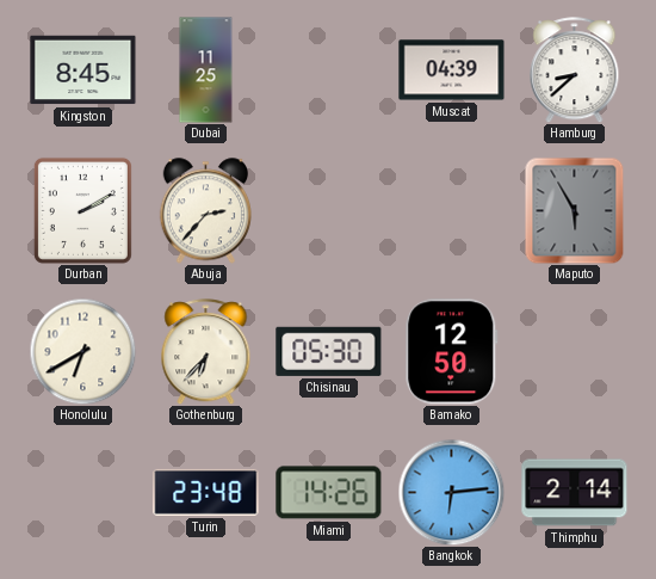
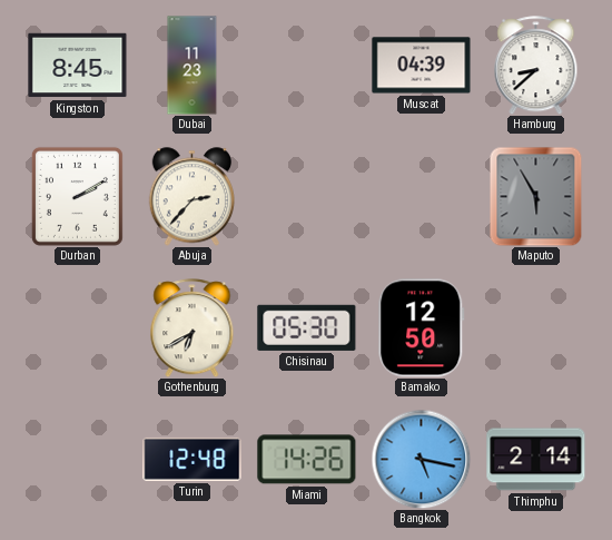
Dubai: 11:25 -> 11:23 (193, 66)
Honolulu: 6:40 -> none (82, 351)
Gothenburg: 6:37 -> 6:40 (193, 328)
Turin: 23:48 -> 12:48 (193, 459)
Bangkok: 6:14 -> 5:17 (421, 459)
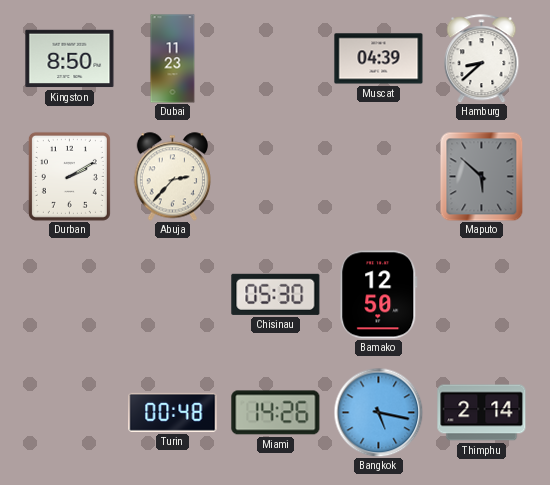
Kingston: 8:45 -> 8:50 (70, 59)
Maputo: 5:55 -> 5:52 (482, 176)
Gothenburg: 6:40 -> none (193, 328)
Turin: 12:48 -> 00:48 (173, 412)
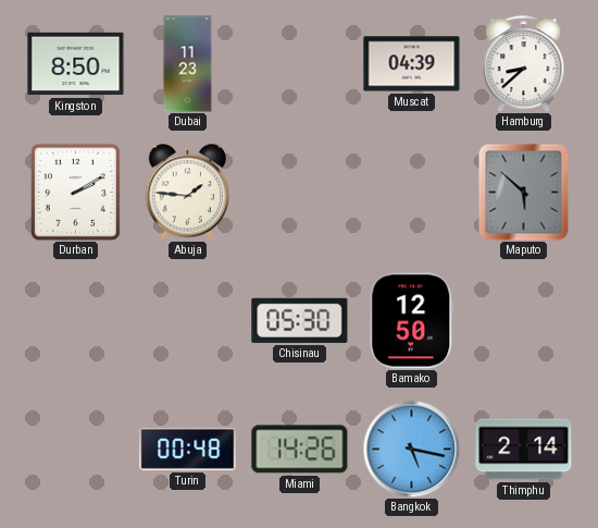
Abuja: 2:37 -> 1:46 (188, 193)
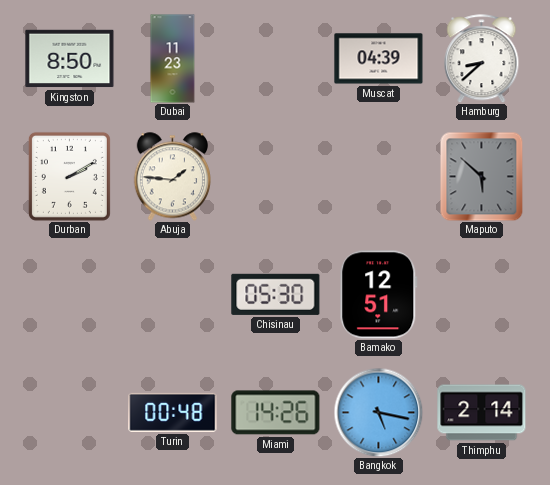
Bamako: 12:50 -> 12:51 (379, 295)
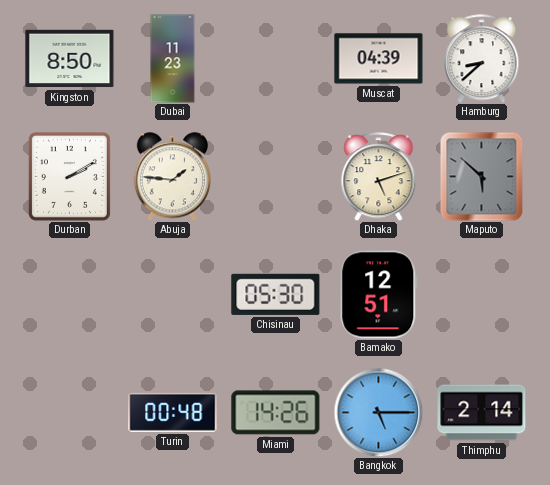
Dhaka: none -> 5:12 (379, 177)
Bangkok: 5:17 -> 5:15 (378, 412)
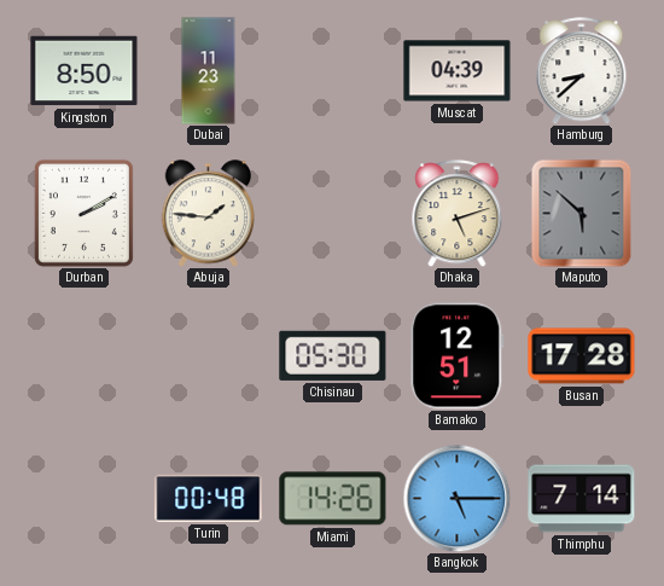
Busan: none -> 17:28 (582, 356)
Thimphu: 2:14 -> 7:14 (582, 499)
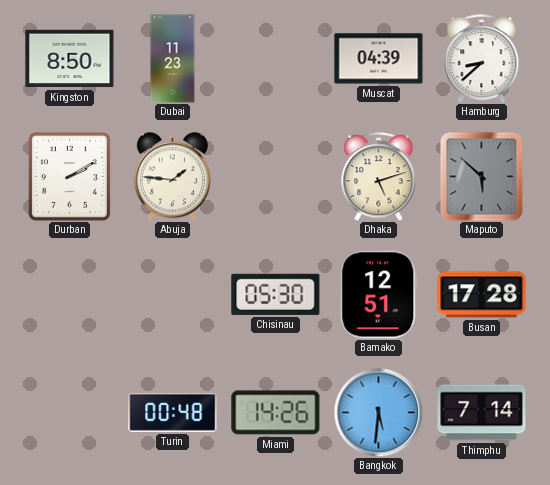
Bangkok: 5:15 -> 5:31 (378, 412)
